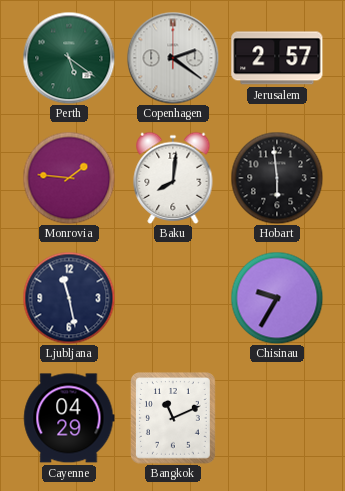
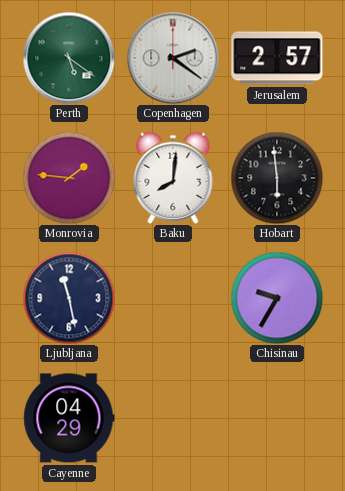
Bangkok: 11:11 -> none (174, 419)
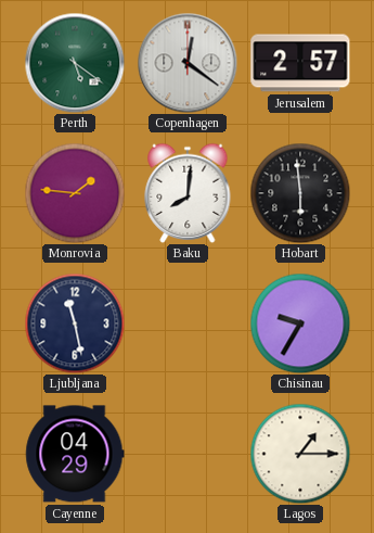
Copenhagen: 2:21 -> 12:21 (188, 63)
Lagos: none -> 1:15 (300, 454)
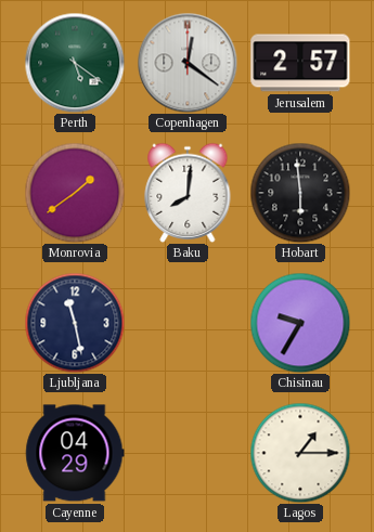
Monrovia: 1:46 -> 1:39 (75, 193)
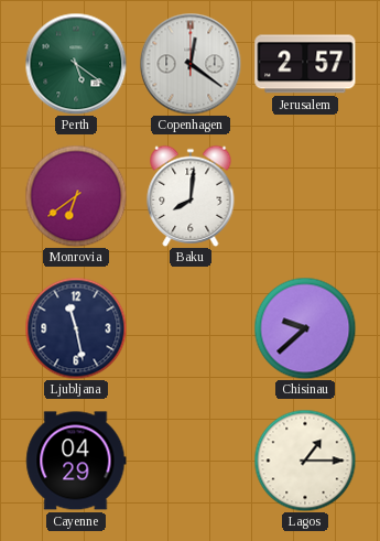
Monrovia: 1:39 -> 6:39 (76, 196)
Hobart: 5:59 -> none (300, 193)
Chisinau: 9:35 -> 9:38 (305, 328)
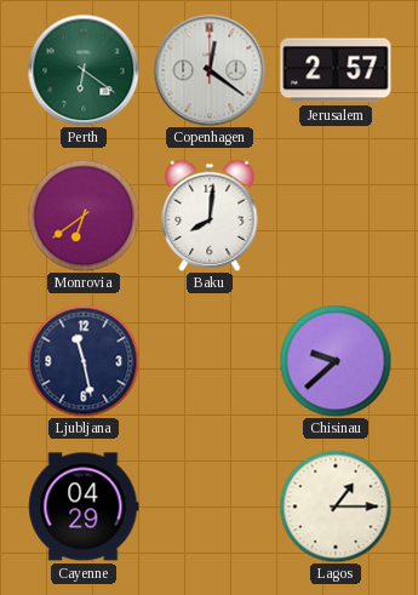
Perth: 5:21 -> 6:21 (84, 70)
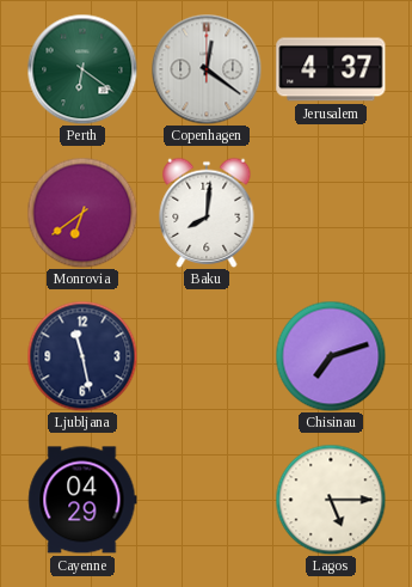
Jerusalem: 2:57 -> 4:37 (331, 69)
Chisinau: 9:38 -> 7:12 (331, 356)
Lagos: 1:15 -> 5:15 (331, 500)
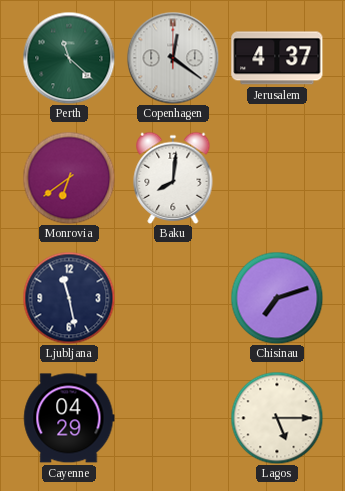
Perth: 6:21 -> 11:22 (69, 58)
